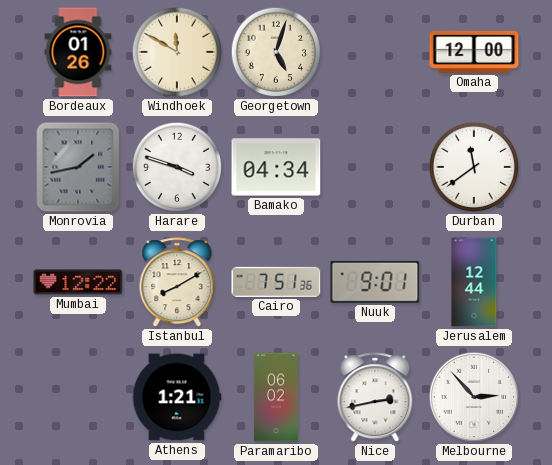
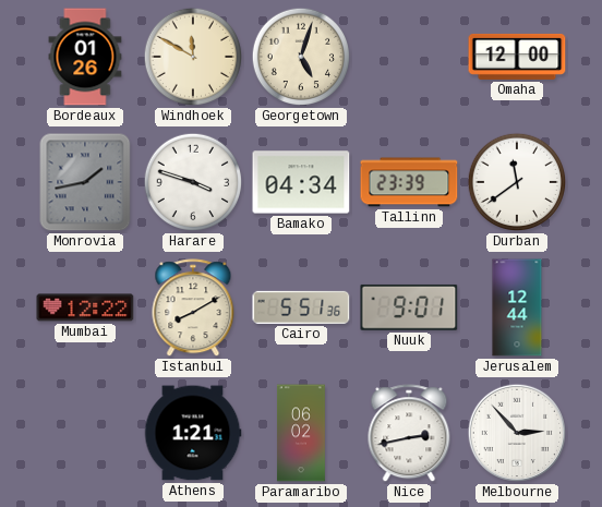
Tallinn: none -> 23:39 (409, 182)
Cairo: 7:51 -> 5:51 (301, 307)
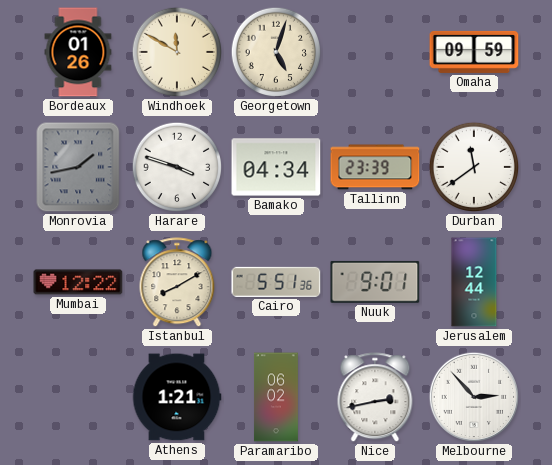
Omaha: 12:00 -> 09:59 (474, 52)
